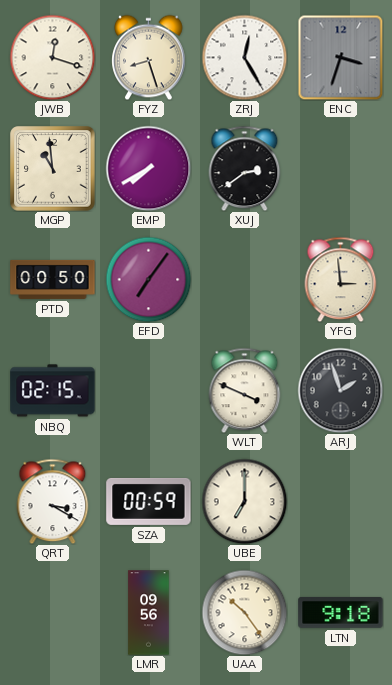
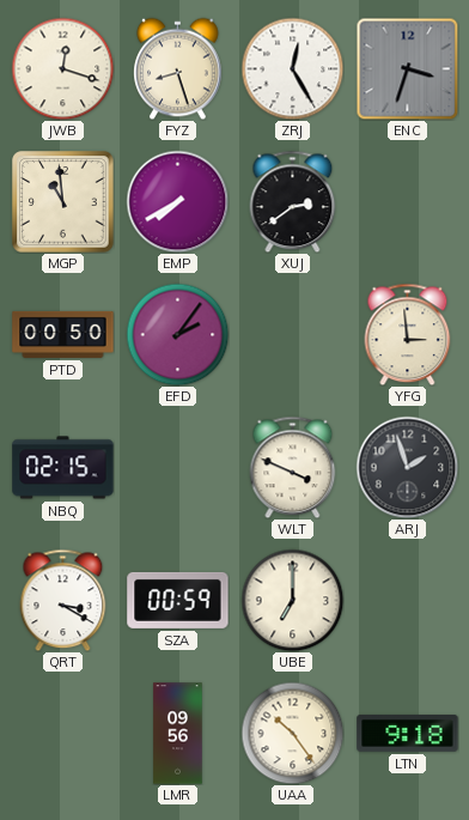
EFD: 7:06 -> 2:06 (177, 334)
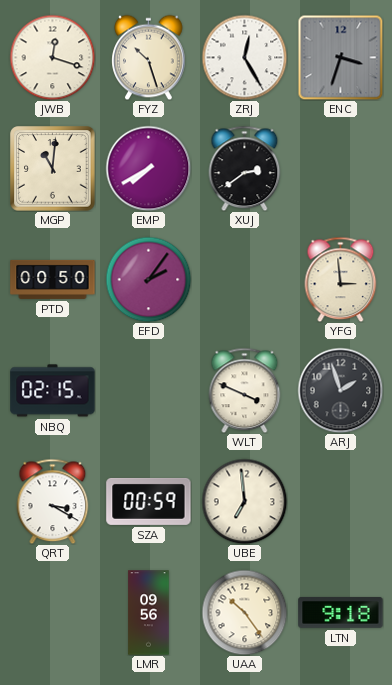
FYZ: 8:27 -> 10:27 (149, 57)
MGP: 10:59 -> 11:01 (53, 169)
UBE: 7:00 -> 6:59 (244, 501)
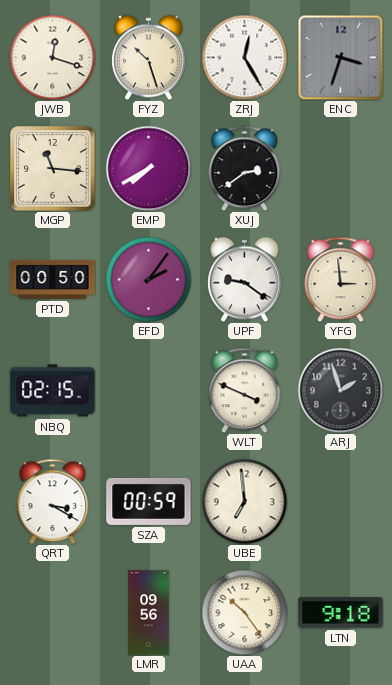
MGP: 11:01 -> 11:16 (53, 169)
UPF: none -> 9:21 (245, 279)
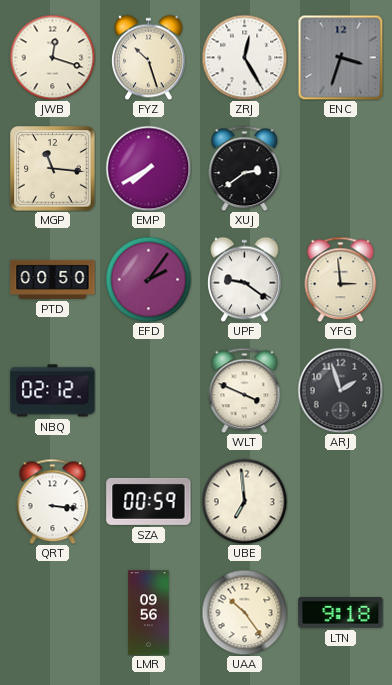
NBQ: 02:15 -> 02:12 (53, 391)
QRT: 3:20 -> 3:16 (53, 501)
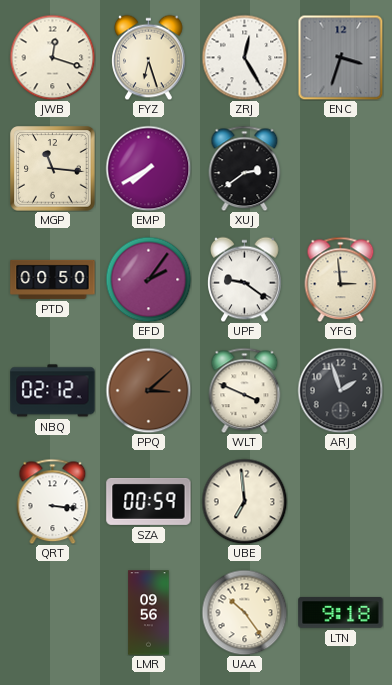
FYZ: 10:27 -> 6:27 (149, 57)
PPQ: none -> 3:08 (148, 390)
